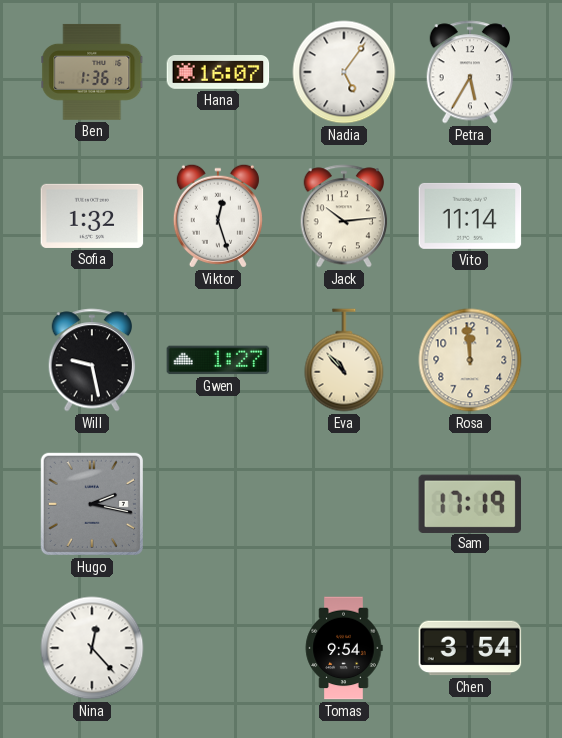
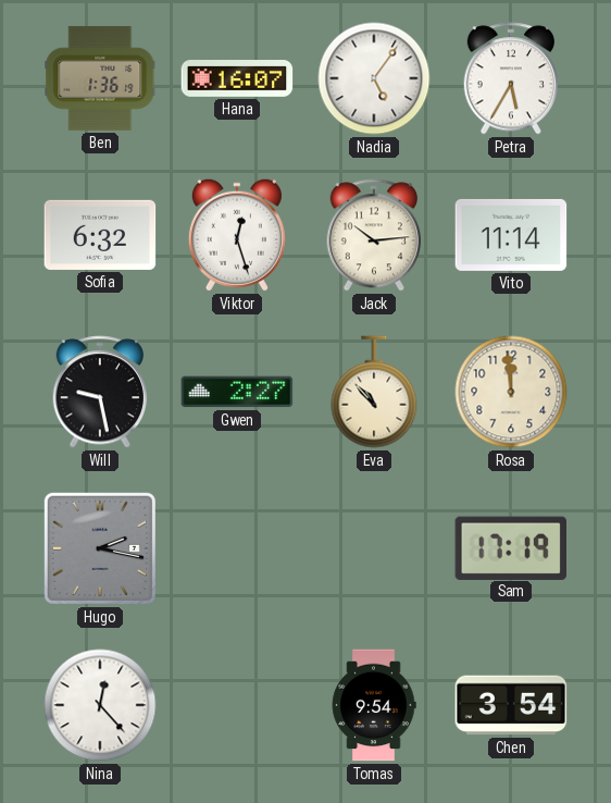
Sofia: 1:32 -> 6:32 (100, 235)
Gwen: 1:27 -> 2:27 (237, 392)
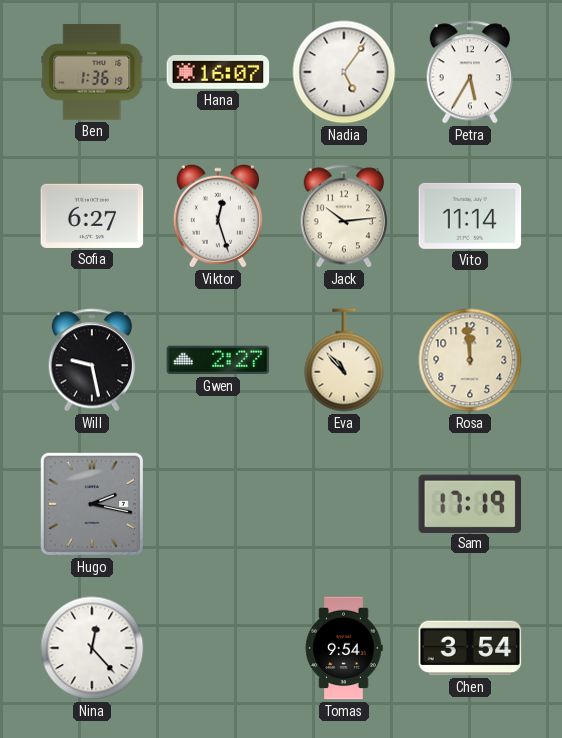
Sofia: 6:32 -> 6:27 (92, 216)
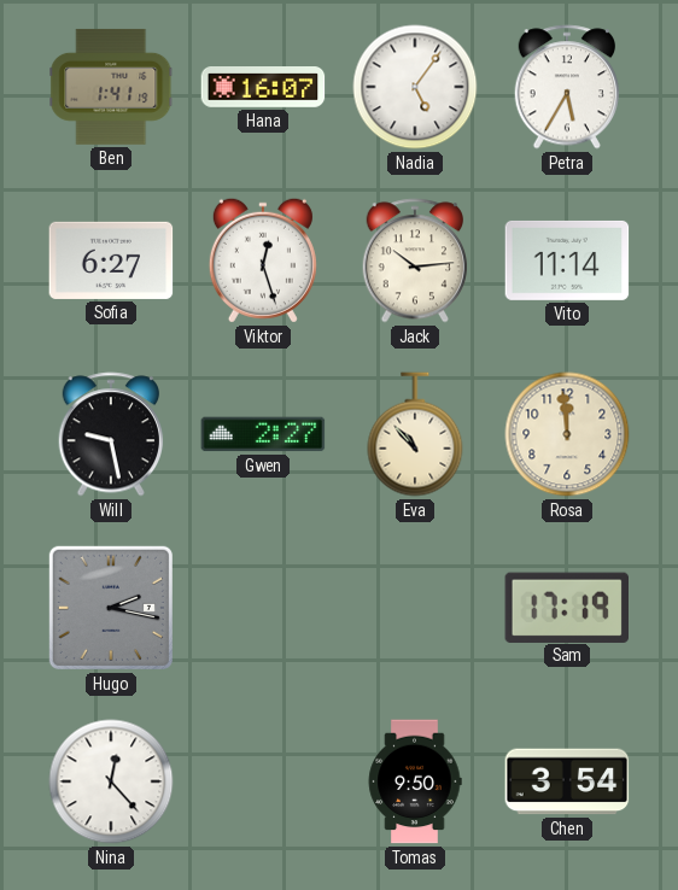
Ben: 1:36 -> 1:41 (111, 87)
Tomas: 9:54 -> 9:50 (415, 781)
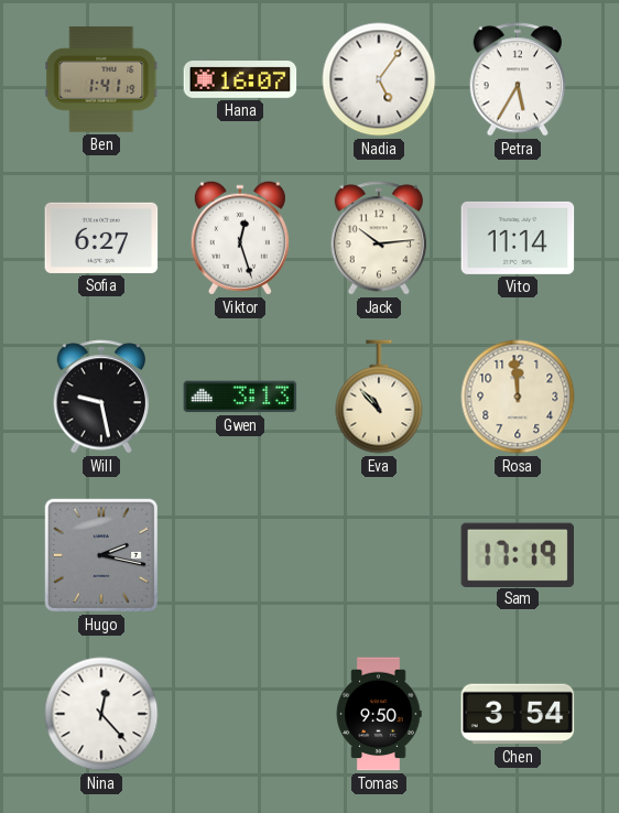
Gwen: 2:27 -> 3:13 (240, 397)
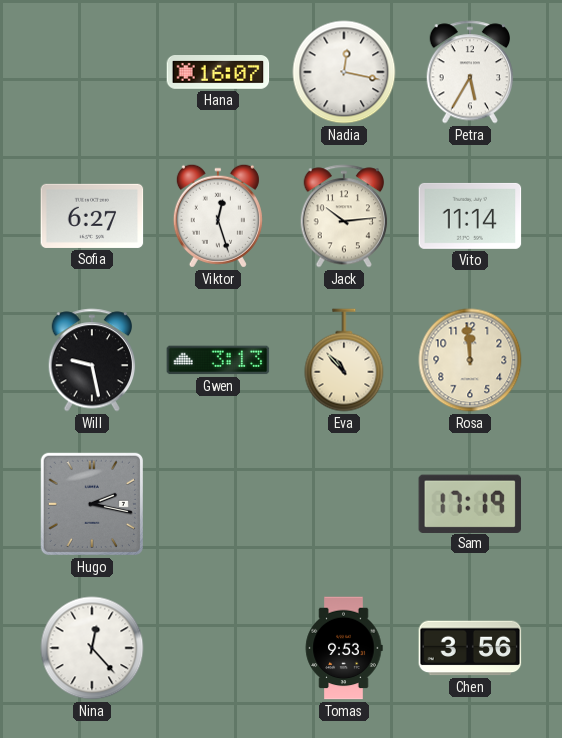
Ben: 1:41 -> none (101, 79)
Nadia: 5:06 -> 12:17 (344, 72)
Tomas: 9:50 -> 9:53 (344, 648)
Chen: 3:54 -> 3:56 (470, 648)
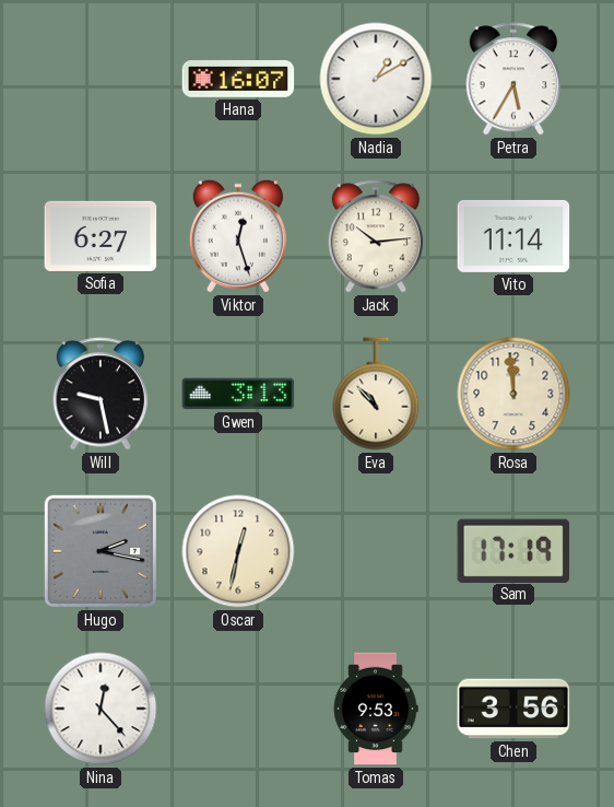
Nadia: 12:17 -> 1:10 (376, 79)
Oscar: none -> 12:32 (238, 551)
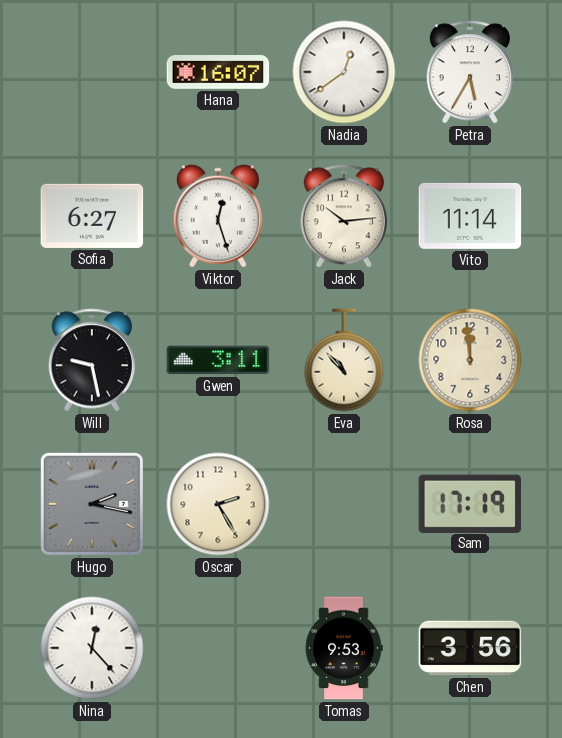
Nadia: 1:10 -> 12:39 (344, 72)
Gwen: 3:13 -> 3:11 (218, 360)
Oscar: 12:32 -> 2:25 (218, 504)
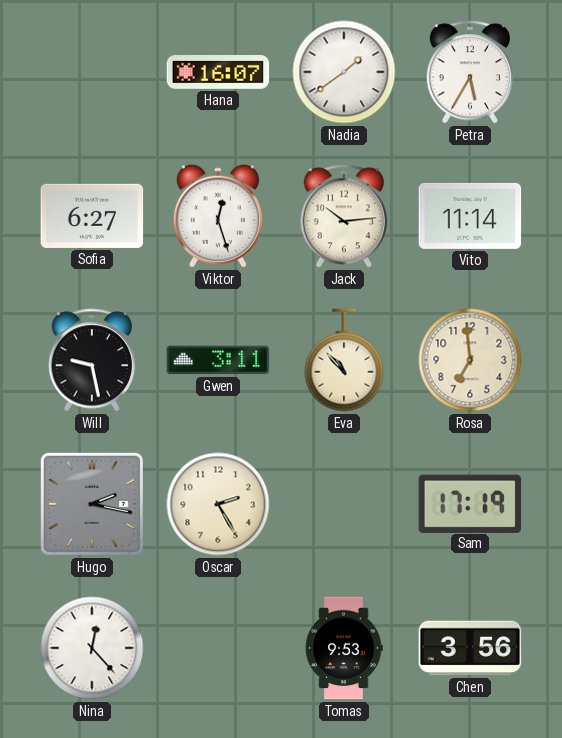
Nadia: 12:39 -> 1:39 (344, 72)
Rosa: 11:59 -> 6:59 (470, 360)
